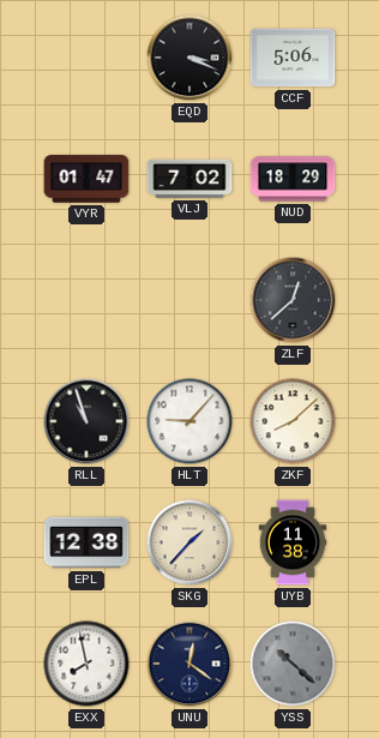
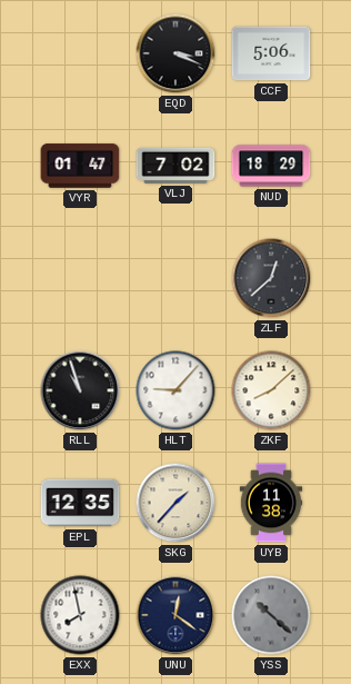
EPL: 12:38 -> 12:35 (80, 503)
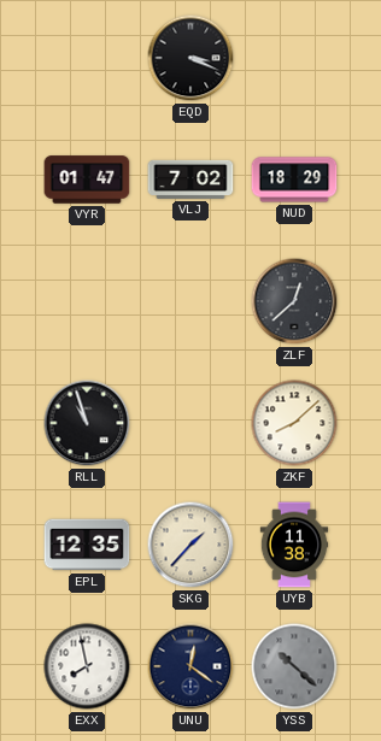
CCF: 5:06 -> none (271, 53)
HLT: 9:07 -> none (175, 390)
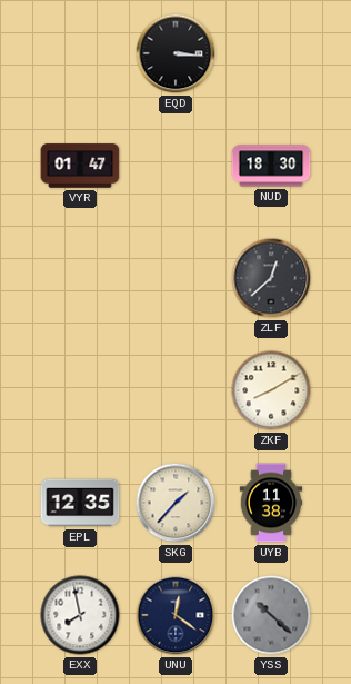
EQD: 3:19 -> 3:16 (175, 53)
VLJ: 7:02 -> none (190, 180)
NUD: 18:29 -> 18:30 (271, 166)
RLL: 10:57 -> none (87, 423)
ZKF: 8:08 -> 8:10 (271, 390)
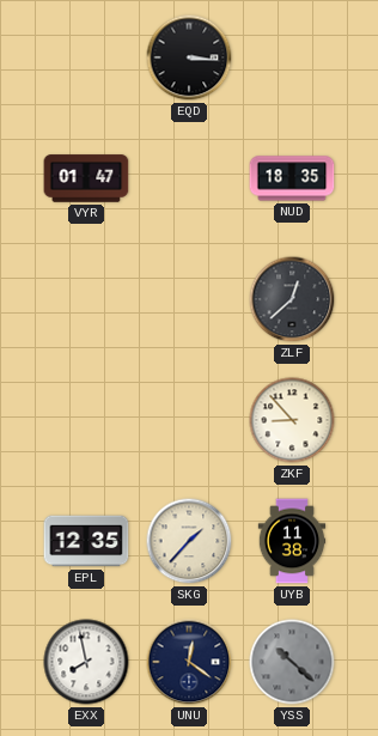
NUD: 18:30 -> 18:35 (292, 178)
ZKF: 8:10 -> 8:53 (292, 420)
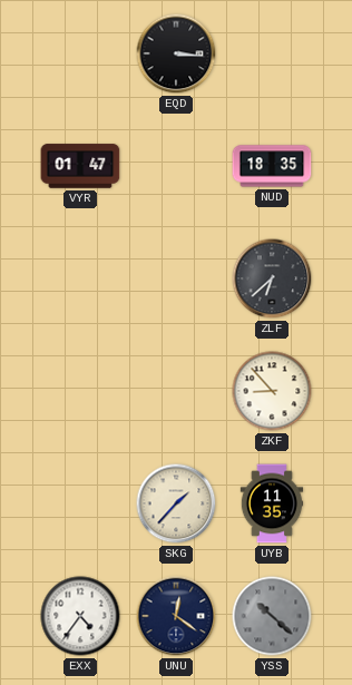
ZLF: 12:38 -> 6:38 (272, 278)
EPL: 12:35 -> none (86, 541)
UYB: 11:38 -> 11:35 (272, 503)
EXX: 7:58 -> 4:36 (80, 616)
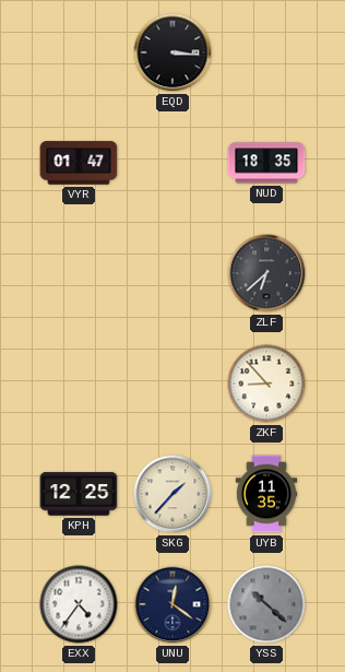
KPH: none -> 12:25 (79, 494)
